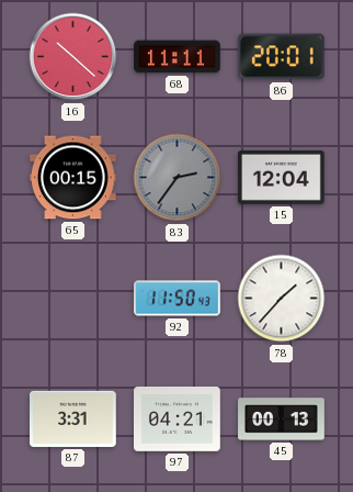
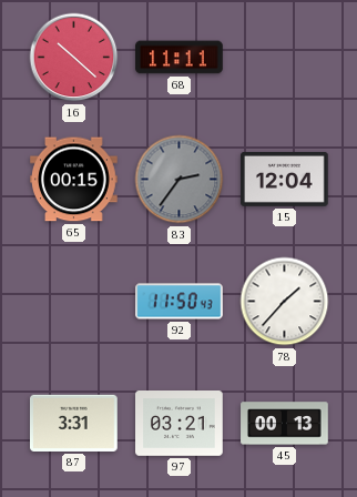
86: 20:01 -> none (281, 57)
97: 04:21 -> 03:21 (180, 424)
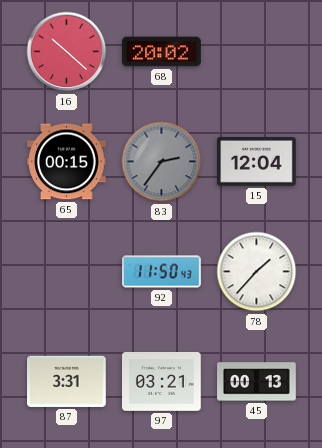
68: 11:11 -> 20:02 (162, 52)
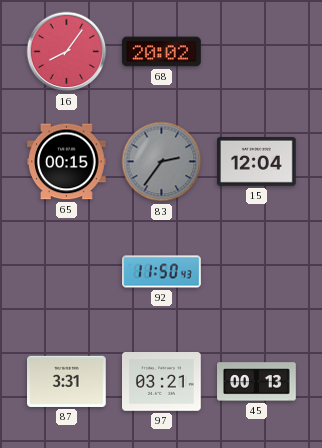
16: 10:22 -> 8:06 (67, 52)
78: 1:37 -> none (257, 272)
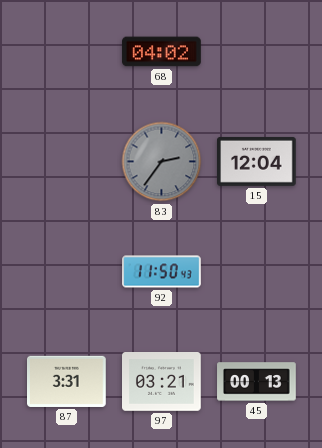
16: 8:06 -> none (67, 52)
68: 20:02 -> 04:02 (162, 52)
65: 00:15 -> none (67, 162)
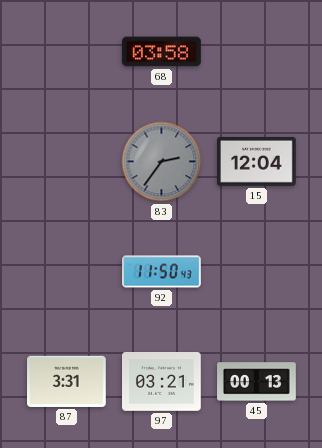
68: 04:02 -> 03:58 (162, 52)
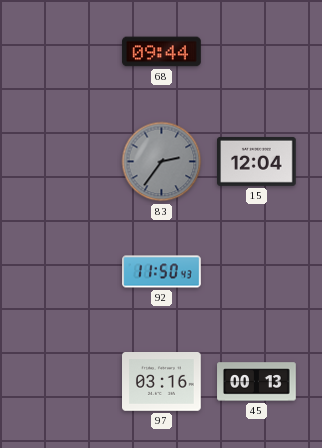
68: 03:58 -> 09:44 (162, 52)
87: 3:31 -> none (67, 381)
97: 03:21 -> 03:16 (162, 382)
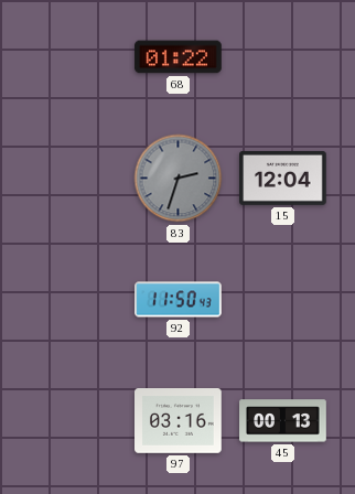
68: 09:44 -> 01:22 (179, 57)
83: 2:36 -> 2:33 (179, 179)
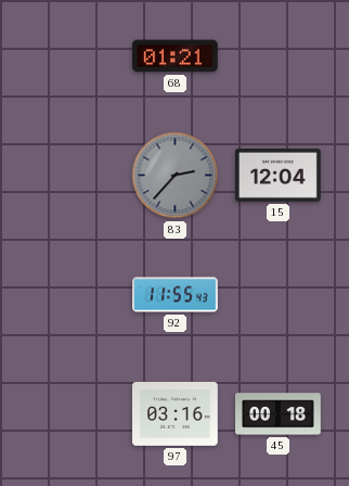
68: 01:22 -> 01:21 (176, 56)
83: 2:33 -> 2:37 (176, 176)
92: 11:50 -> 11:55 (176, 295)
45: 00:13 -> 00:18 (279, 414)
